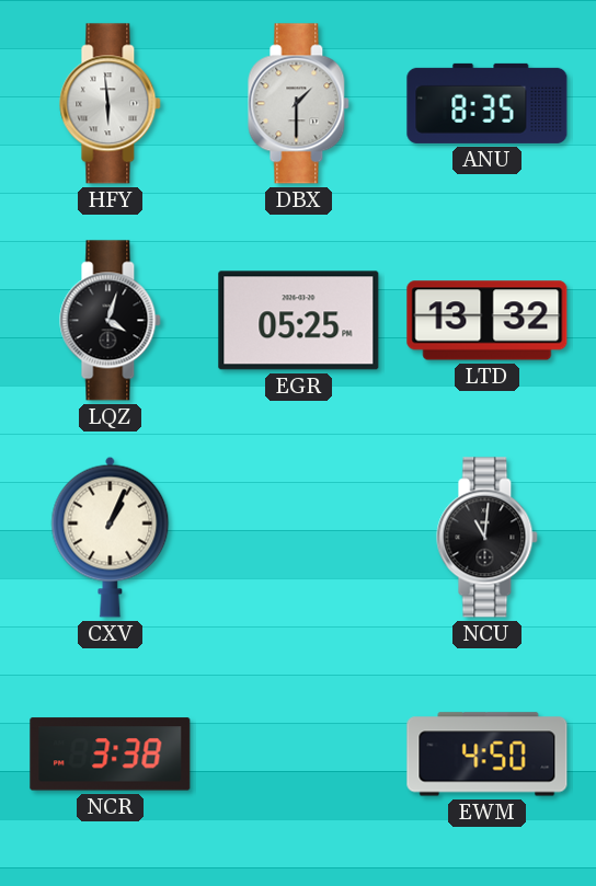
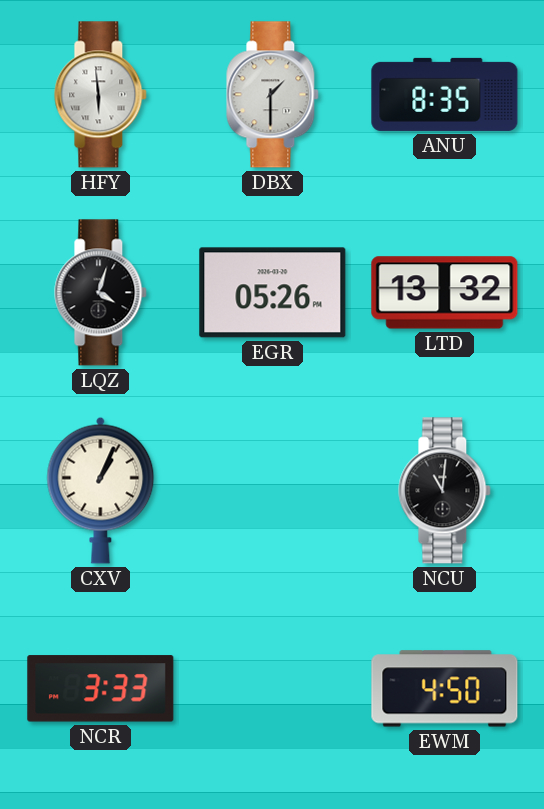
EGR: 05:25 -> 05:26 (273, 293)
NCR: 3:38 -> 3:33 (101, 689)
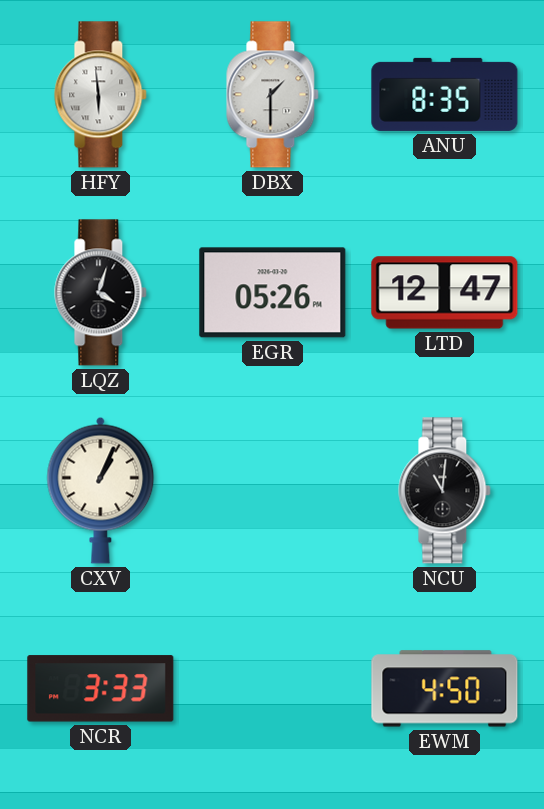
LTD: 13:32 -> 12:47 (445, 293)
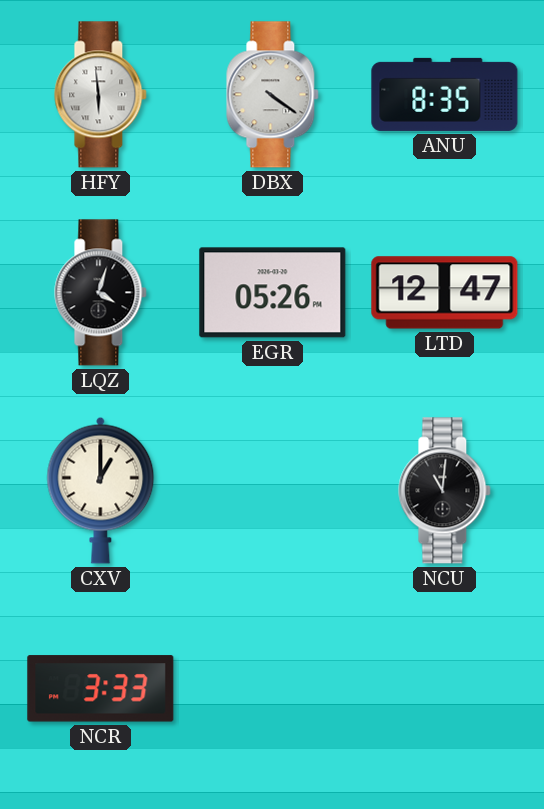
DBX: 1:30 -> 4:21 (273, 95)
CXV: 1:04 -> 1:00 (101, 490)
EWM: 4:50 -> none (445, 689)
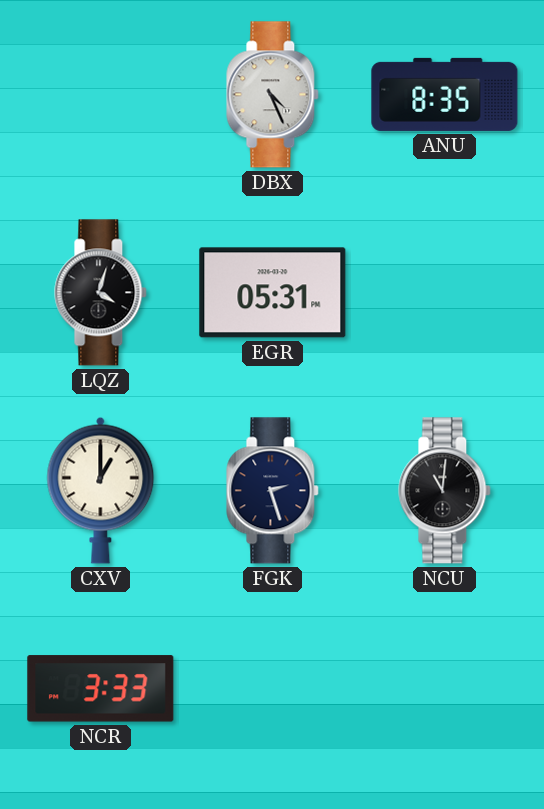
HFY: 5:59 -> none (101, 95)
DBX: 4:21 -> 4:26 (273, 95)
EGR: 05:26 -> 05:31 (273, 293)
LTD: 12:47 -> none (445, 293)
FGK: none -> 2:27 (273, 491)
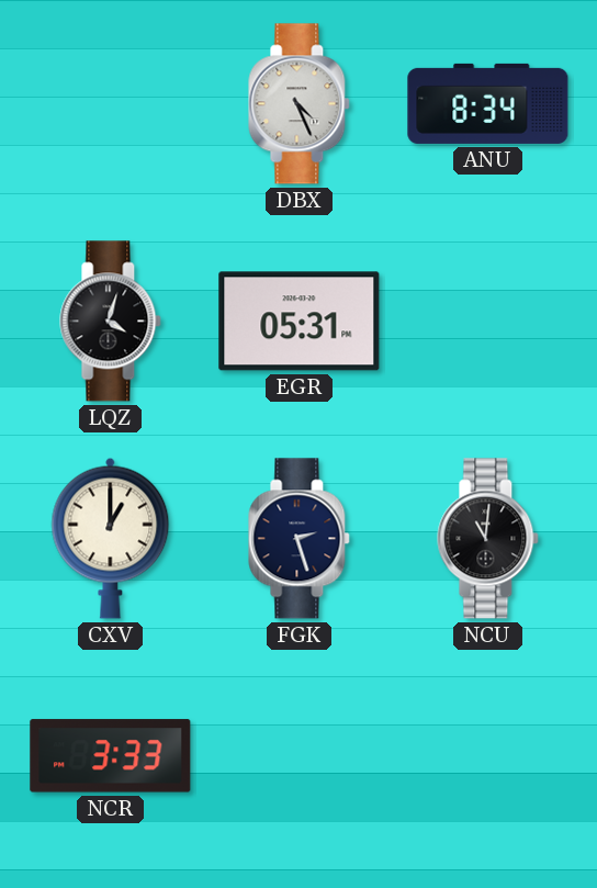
ANU: 8:35 -> 8:34 (488, 103)
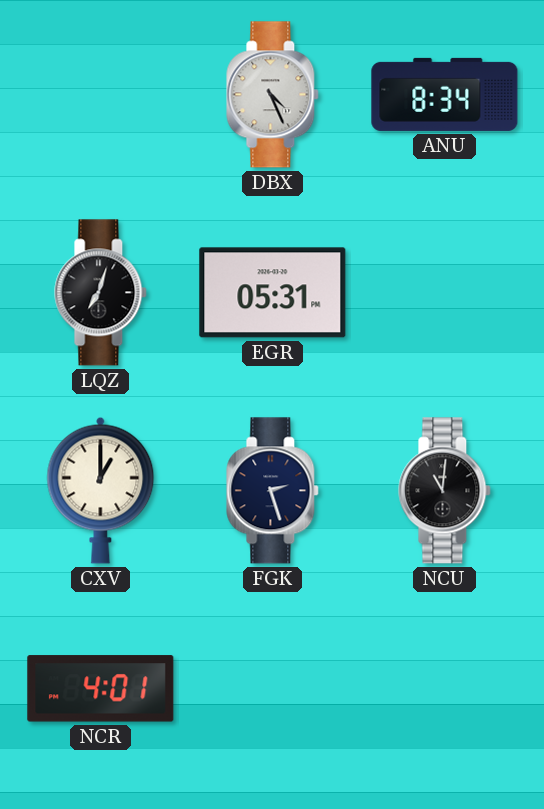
LQZ: 4:03 -> 7:03 (101, 293)
NCR: 3:33 -> 4:01 (101, 689)
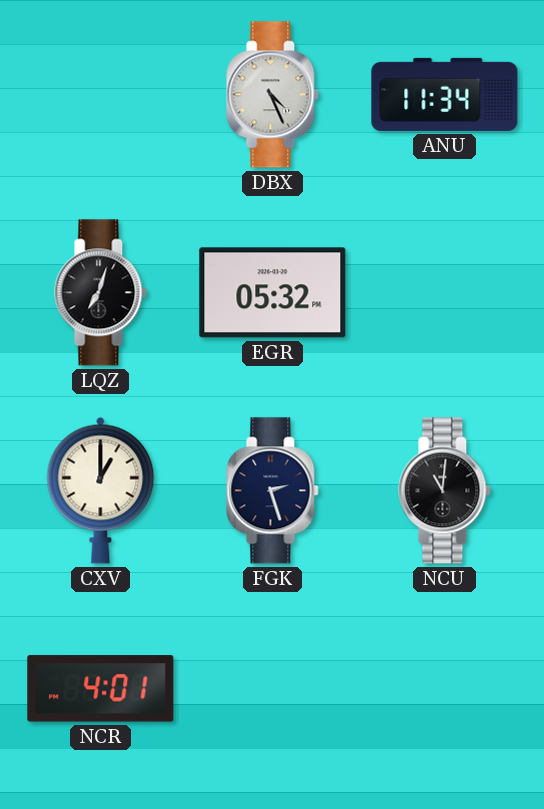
ANU: 8:34 -> 11:34 (445, 94)
EGR: 05:31 -> 05:32 (273, 293)
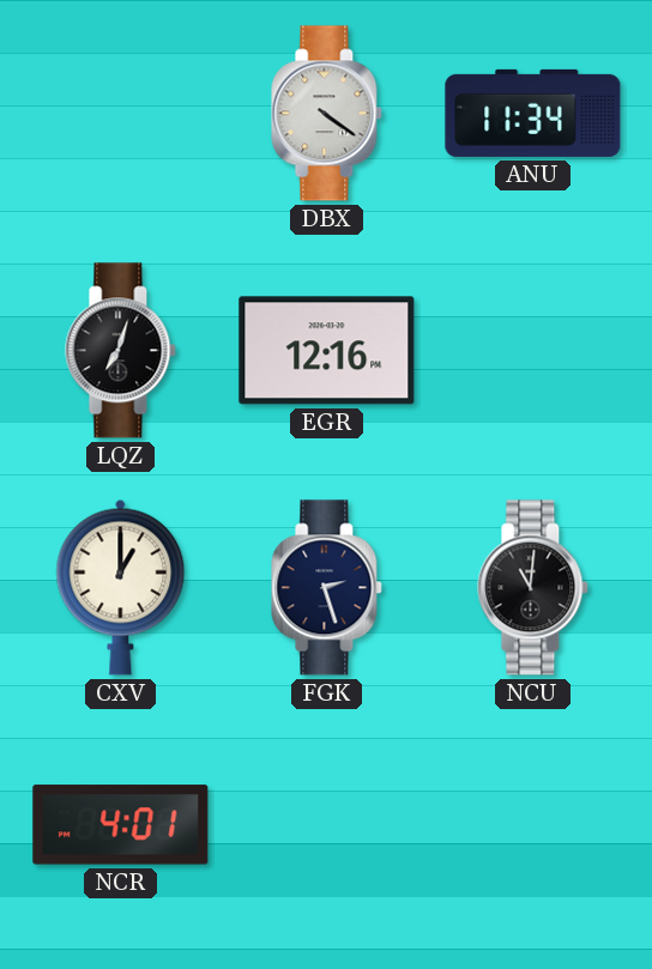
DBX: 4:26 -> 4:21 (327, 114)
EGR: 05:32 -> 12:16 (327, 351)
